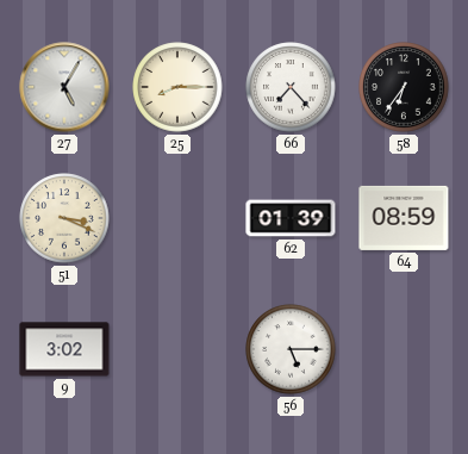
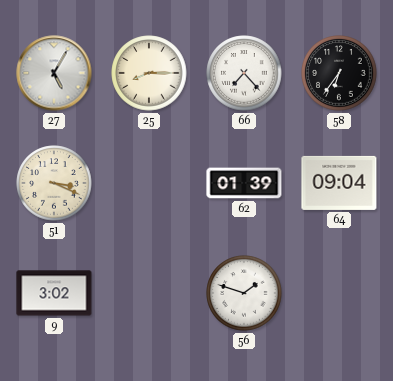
64: 08:59 -> 09:04 (339, 183)
56: 5:15 -> 1:48 (244, 293)
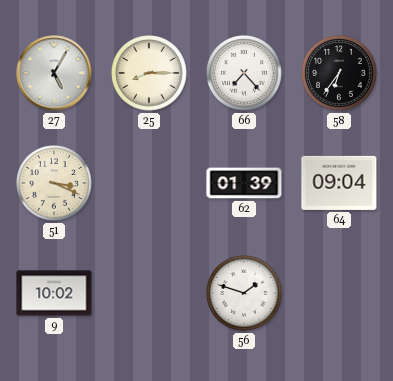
9: 3:02 -> 10:02 (54, 293)
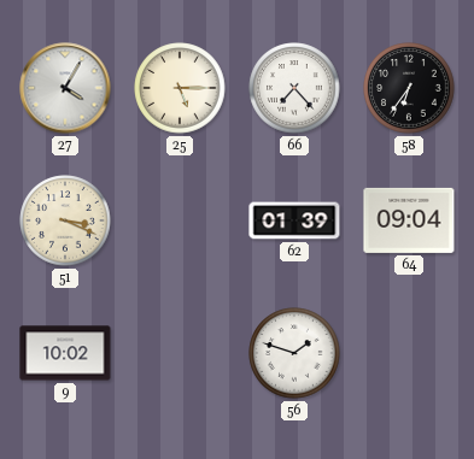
27: 5:05 -> 4:05 (65, 88)
25: 8:15 -> 5:15 (180, 88)
